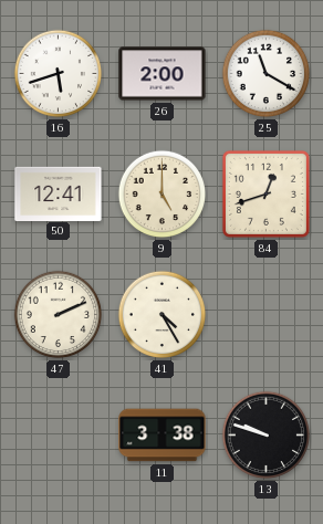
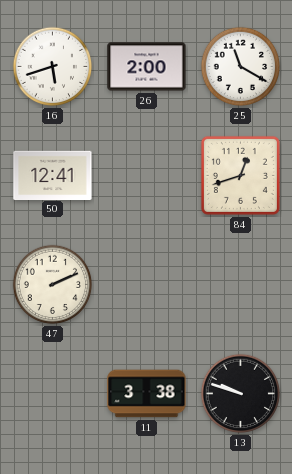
9: 5:00 -> none (163, 195)
41: 4:25 -> none (163, 315)
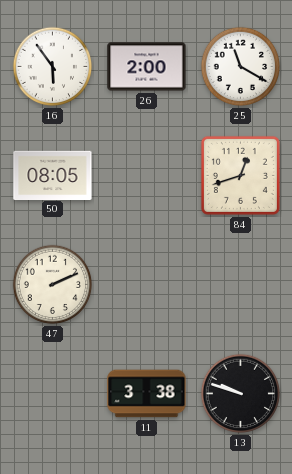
16: 5:42 -> 5:54 (53, 67)
50: 12:41 -> 08:05 (53, 175)
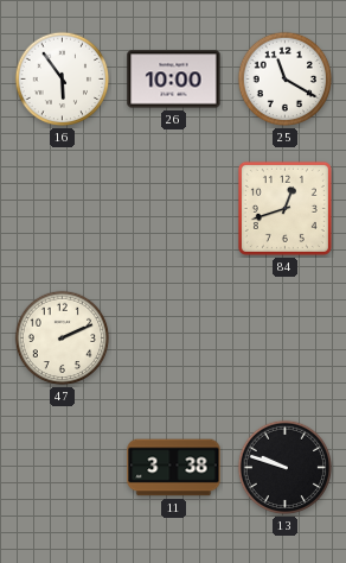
26: 2:00 -> 10:00 (174, 80)
50: 08:05 -> none (53, 175)
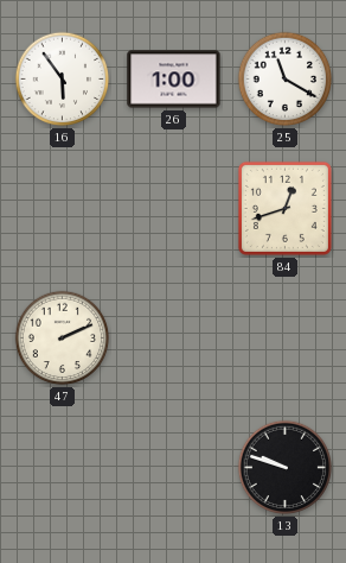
26: 10:00 -> 1:00 (174, 80)
11: 3:38 -> none (174, 468)
